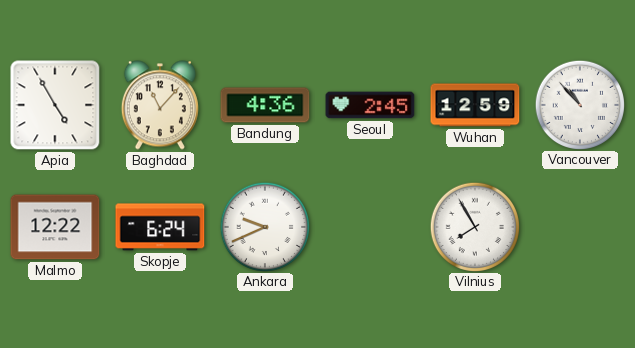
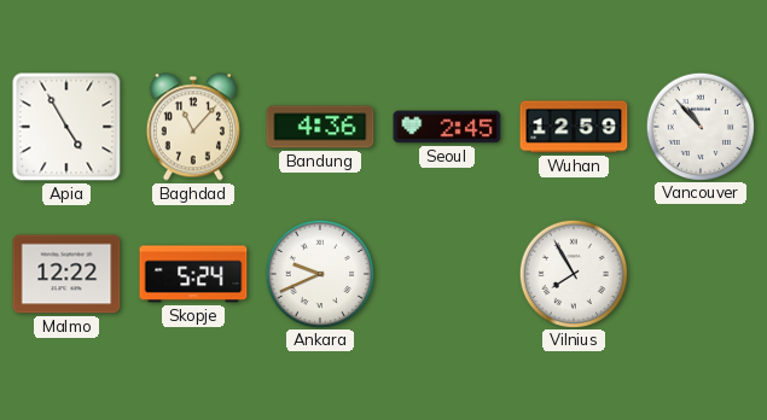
Skopje: 6:24 -> 5:24 (193, 274)
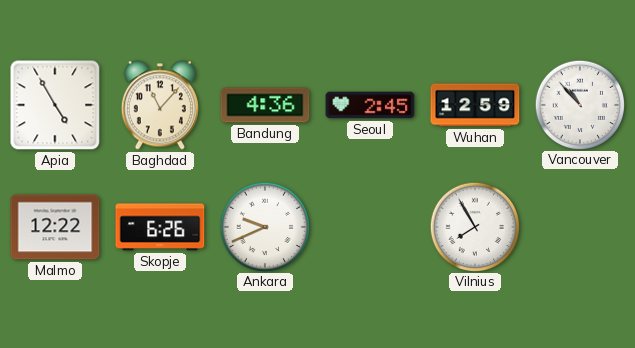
Skopje: 5:24 -> 6:26 (160, 227)
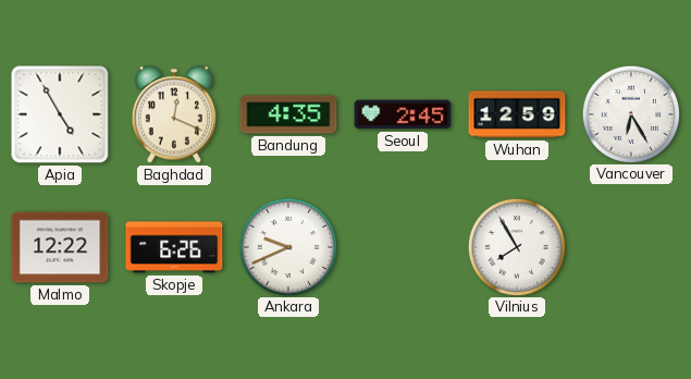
Baghdad: 11:07 -> 12:19 (174, 114)
Bandung: 4:36 -> 4:35 (288, 114)
Vancouver: 10:53 -> 6:25 (630, 113)
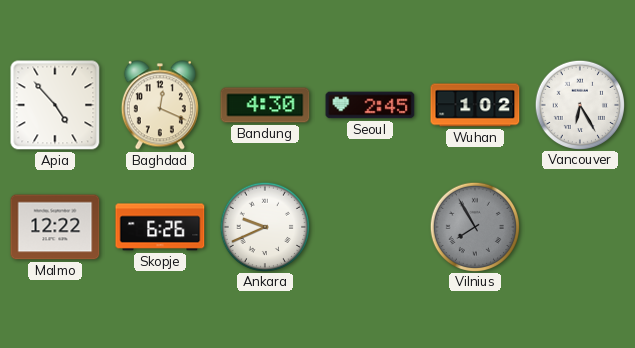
Apia: 4:55 -> 4:53 (55, 105)
Bandung: 4:35 -> 4:30 (265, 105)
Wuhan: 12:59 -> 1:02 (475, 105)
Vilnius dial: white -> grey (474, 226)
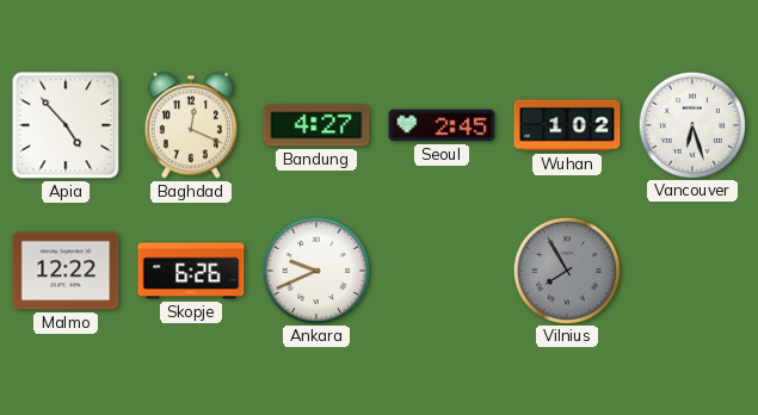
Bandung: 4:30 -> 4:27 (316, 125)
Vancouver: 6:25 -> 6:27 (691, 124)
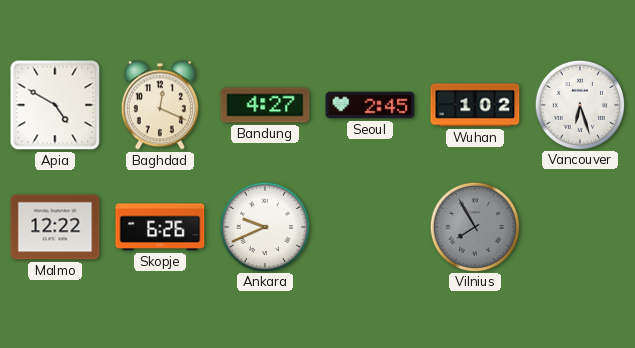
Apia: 4:53 -> 4:50 (55, 105)
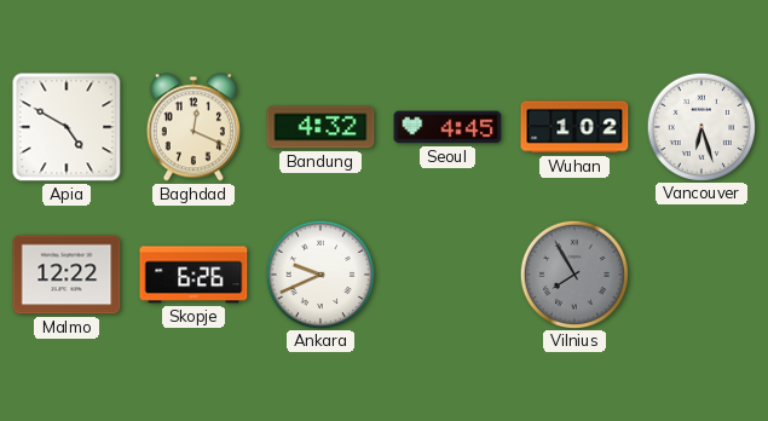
Bandung: 4:27 -> 4:32 (321, 127)
Seoul: 2:45 -> 4:45 (447, 127)
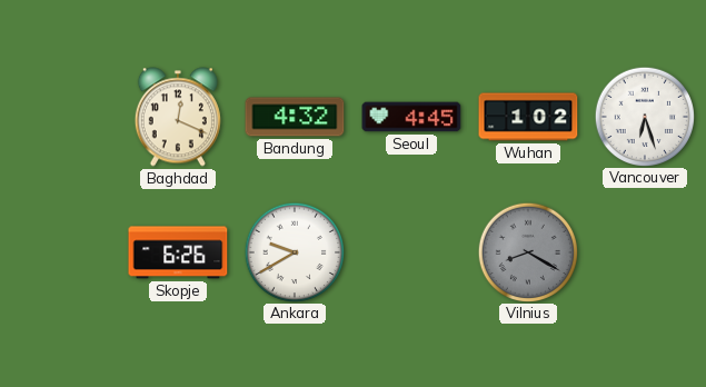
Apia: 4:50 -> none (67, 127)
Malmo: 12:22 -> none (67, 275)
Ankara: 9:41 -> 9:40 (294, 251)
Vilnius: 7:55 -> 8:20 (527, 251)
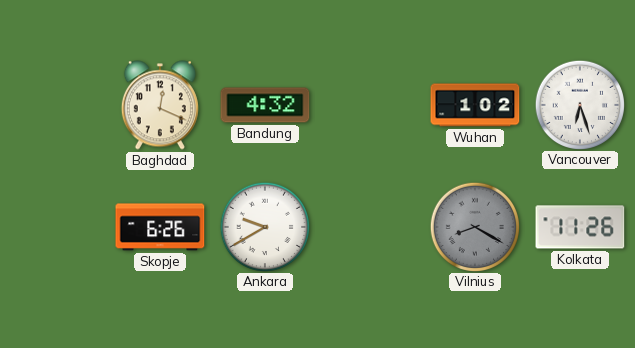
Seoul: 4:45 -> none (411, 117)
Kolkata: none -> 11:26 (580, 227)
